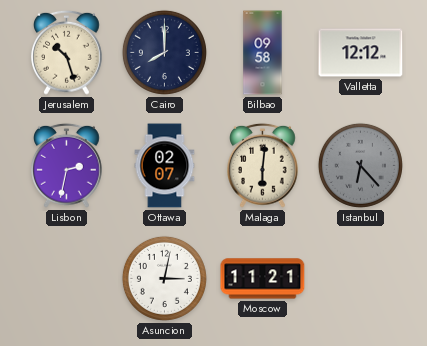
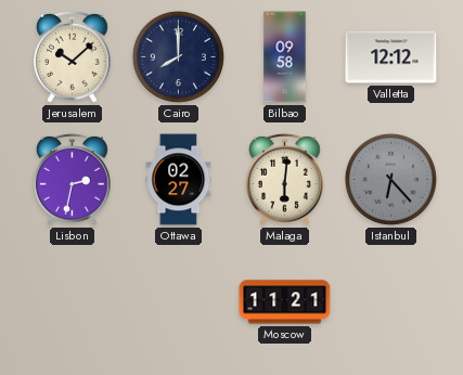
Jerusalem: 10:27 -> 10:08 (73, 56)
Ottawa: 02:07 -> 02:27 (179, 180)
Asuncion: 3:02 -> none (164, 278)
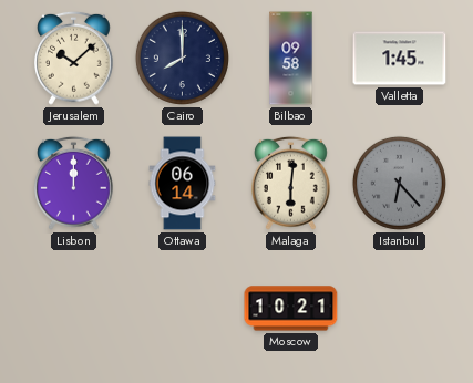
Valletta: 12:12 -> 1:45 (400, 59)
Lisbon: 2:32 -> 12:00 (74, 183)
Ottawa: 02:27 -> 06:14 (183, 184)
Moscow: 11:21 -> 10:21 (291, 309)
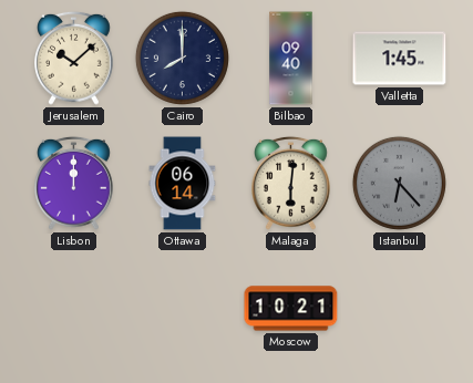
Bilbao: 09:58 -> 09:40 (291, 59)
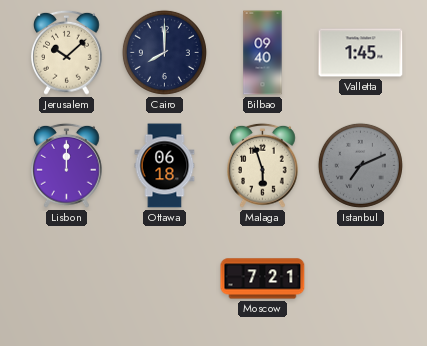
Ottawa: 06:14 -> 06:18 (165, 166)
Malaga: 6:01 -> 5:57 (263, 165)
Istanbul: 6:23 -> 7:11 (360, 165)
Moscow: 10:21 -> 7:21 (263, 279)
